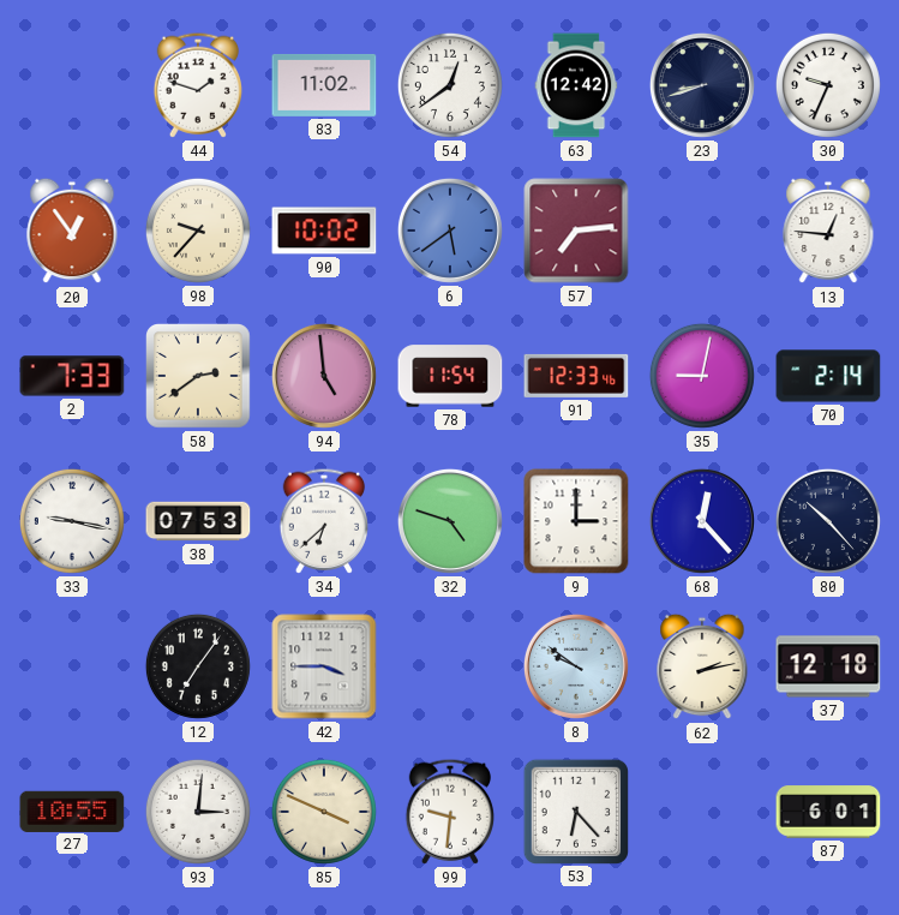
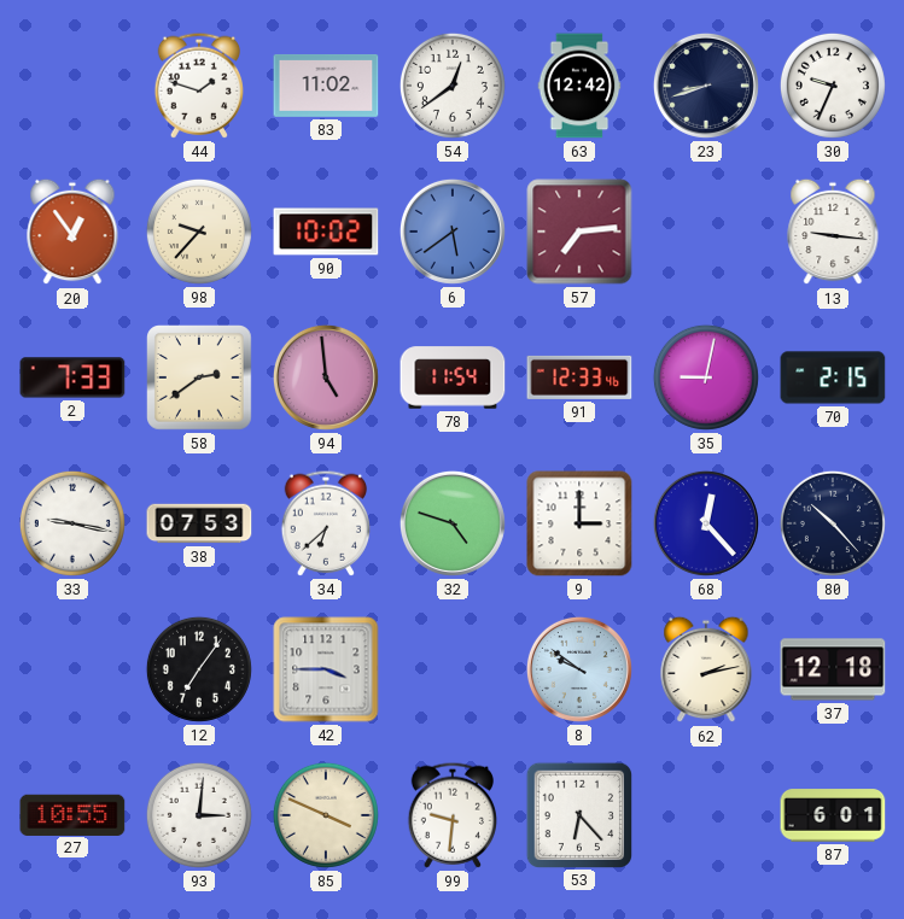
13: 12:46 -> 9:16 (833, 232)
70: 2:14 -> 2:15 (833, 377)
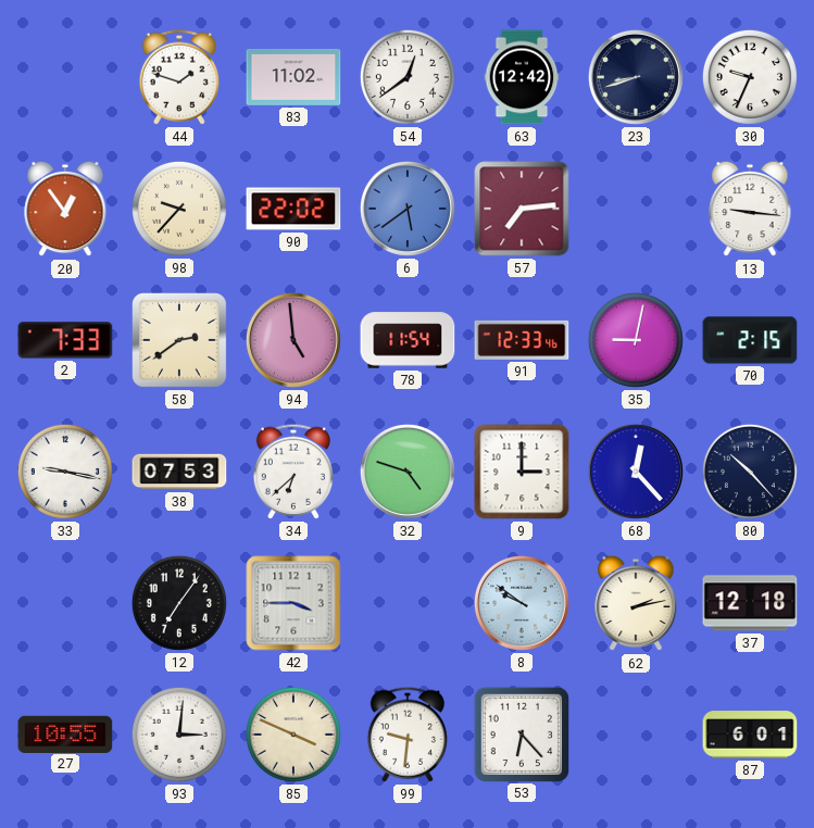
90: 10:02 -> 22:02 (293, 209)
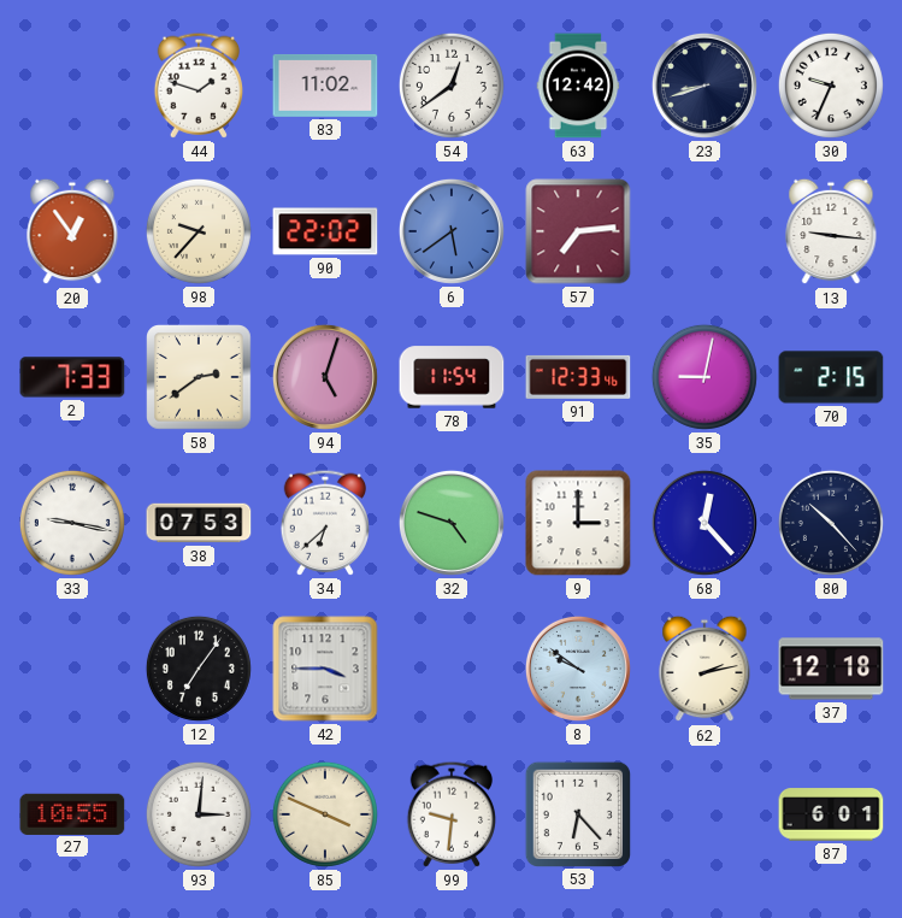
94: 4:59 -> 5:03 (325, 377)
